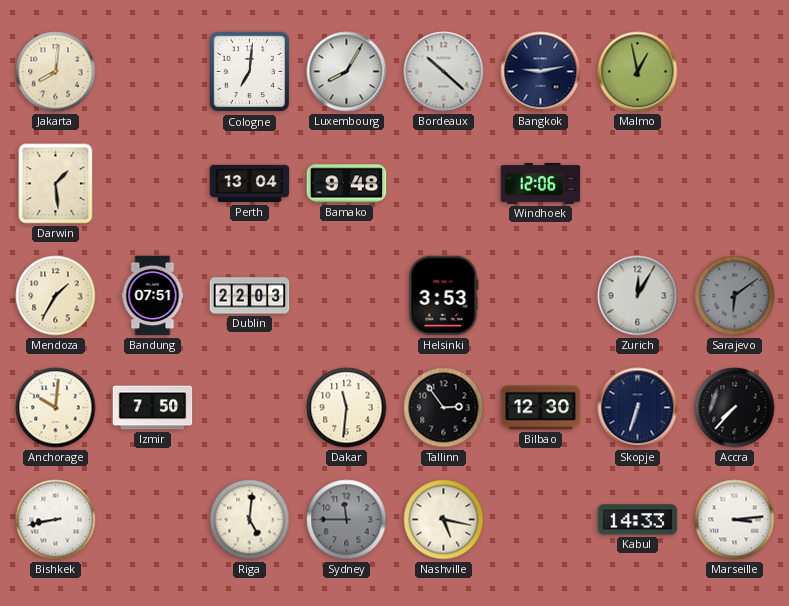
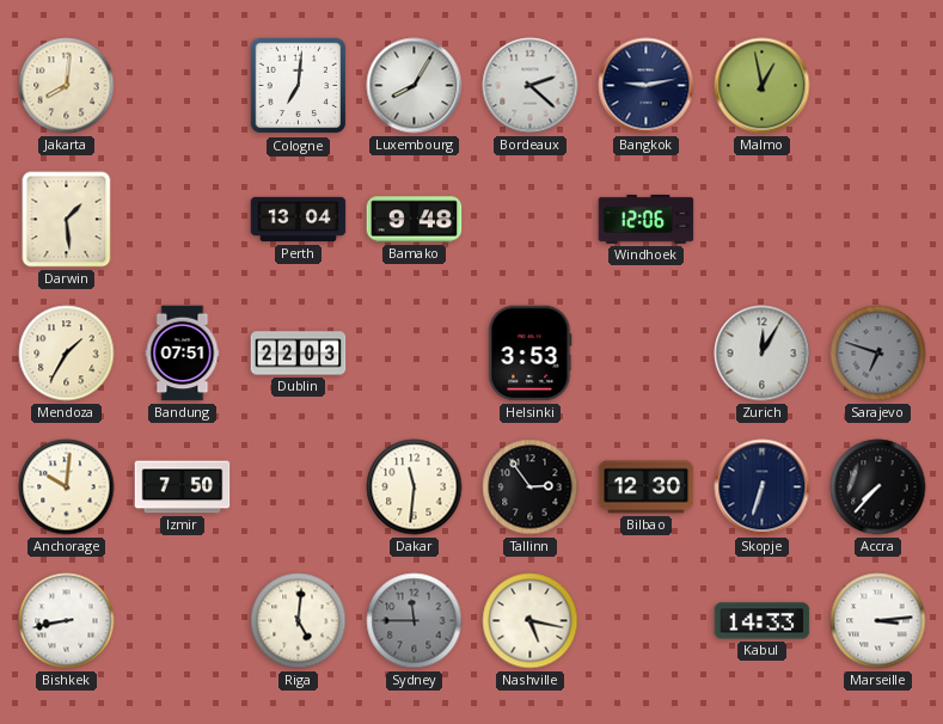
Bordeaux: 10:22 -> 2:22 (531, 86)
Sarajevo: 6:09 -> 6:48 (878, 354)
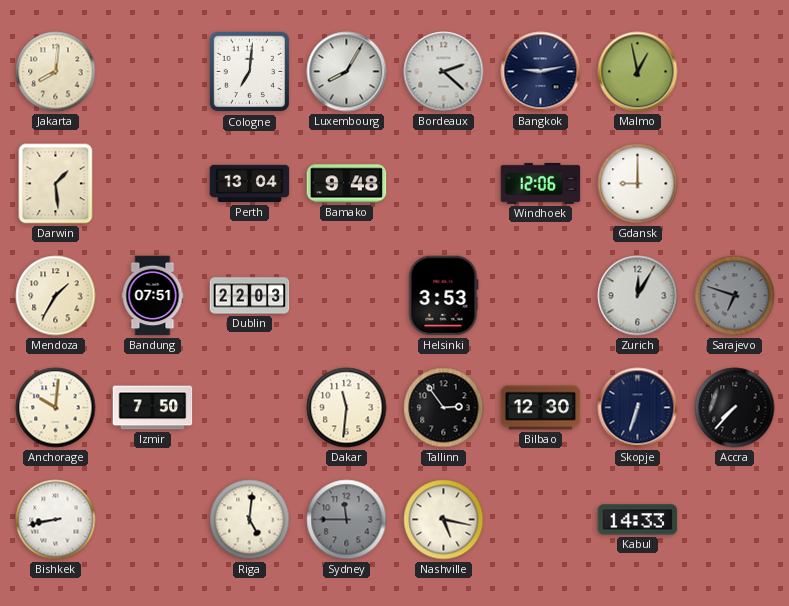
Gdansk: none -> 9:00 (638, 184)
Marseille: 3:14 -> none (878, 621)
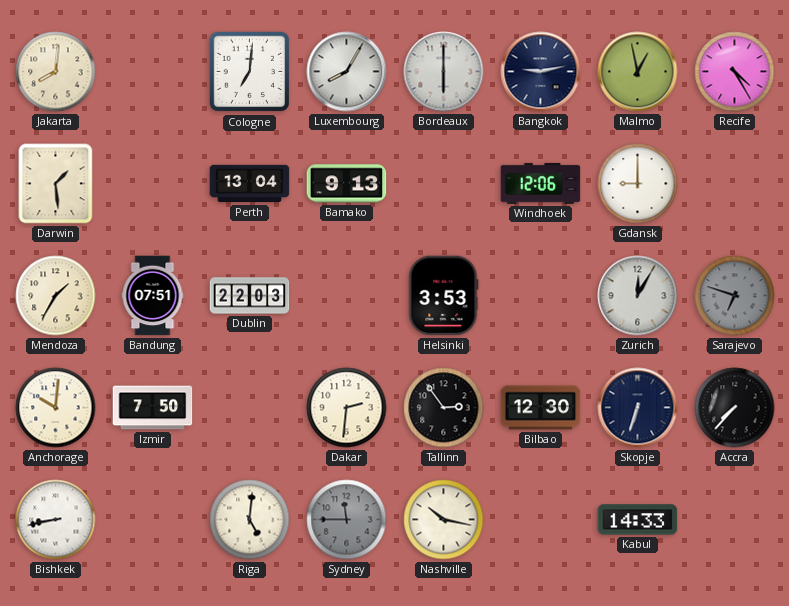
Bordeaux: 2:22 -> 6:00 (444, 72)
Recife: none -> 4:25 (735, 72)
Bamako: 9:48 -> 9:13 (347, 184)
Dakar: 11:31 -> 2:31 (347, 408)
Nashville: 5:17 -> 10:17 (444, 520)
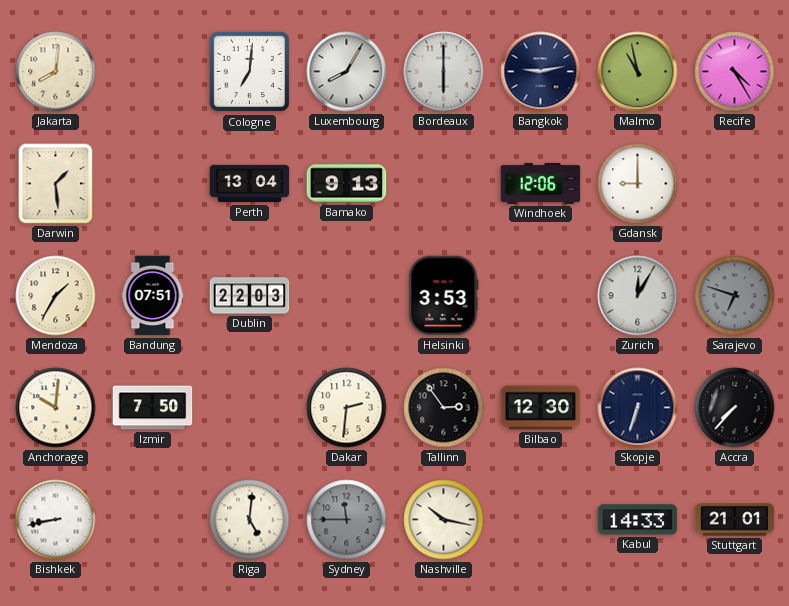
Malmo: 12:58 -> 10:58 (638, 72)
Stuttgart: none -> 21:01 (735, 520)
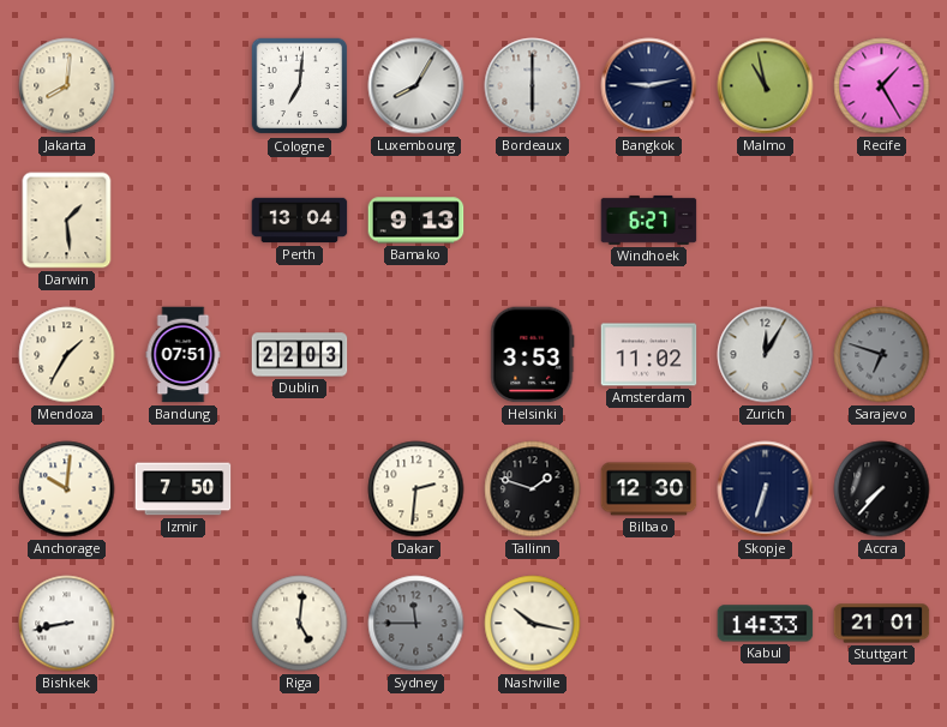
Recife: 4:25 -> 1:25 (882, 86)
Windhoek: 12:06 -> 6:27 (649, 220)
Gdansk: 9:00 -> none (638, 184)
Amsterdam: none -> 11:02 (649, 355)
Tallinn: 2:54 -> 1:48 (533, 489)
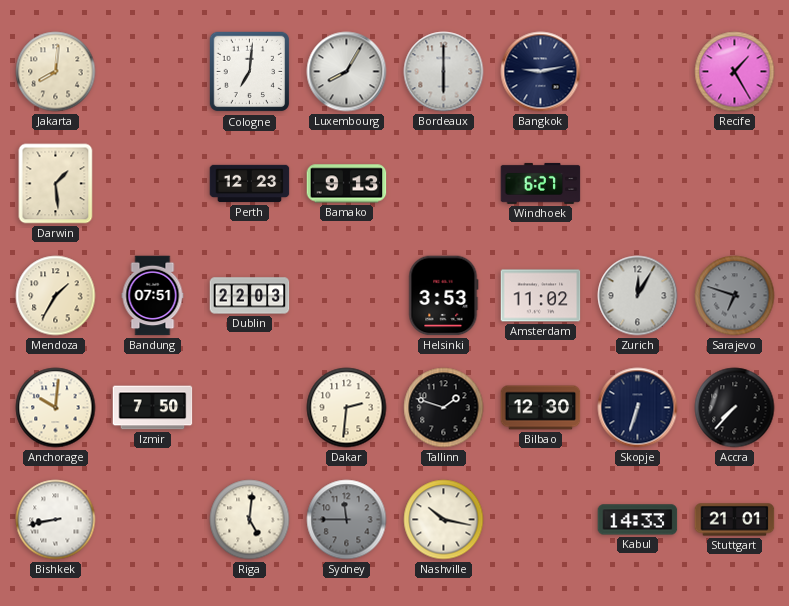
Malmo: 10:58 -> none (766, 86)
Perth: 13:04 -> 12:23 (250, 184)
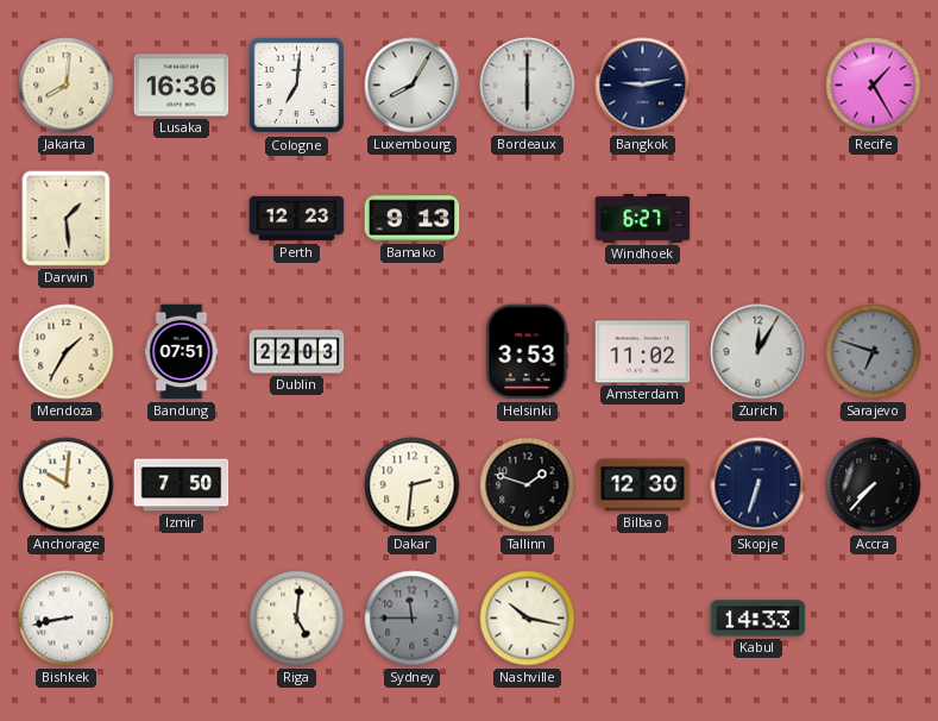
Lusaka: none -> 16:36 (182, 86)
Stuttgart: 21:01 -> none (735, 520)
